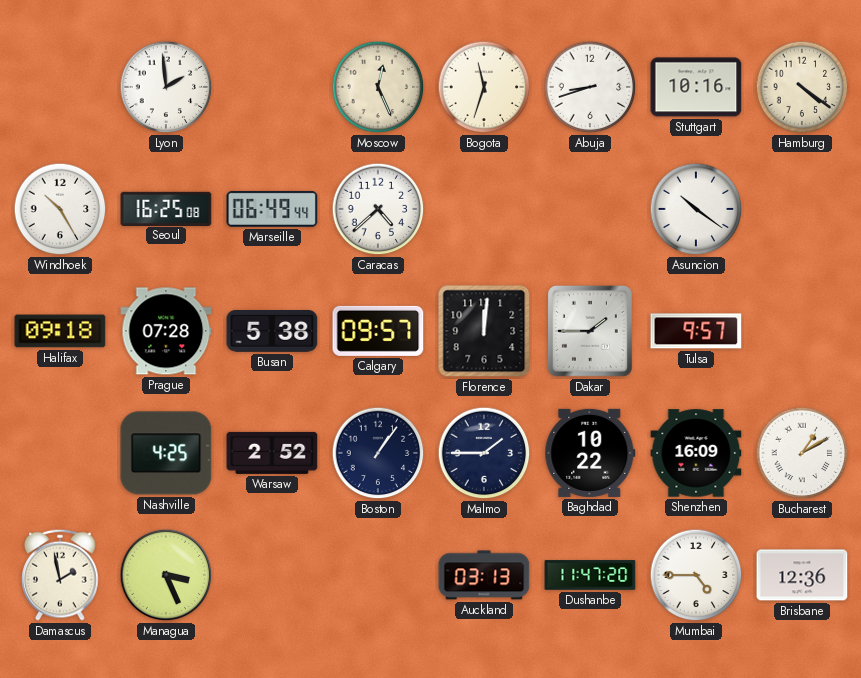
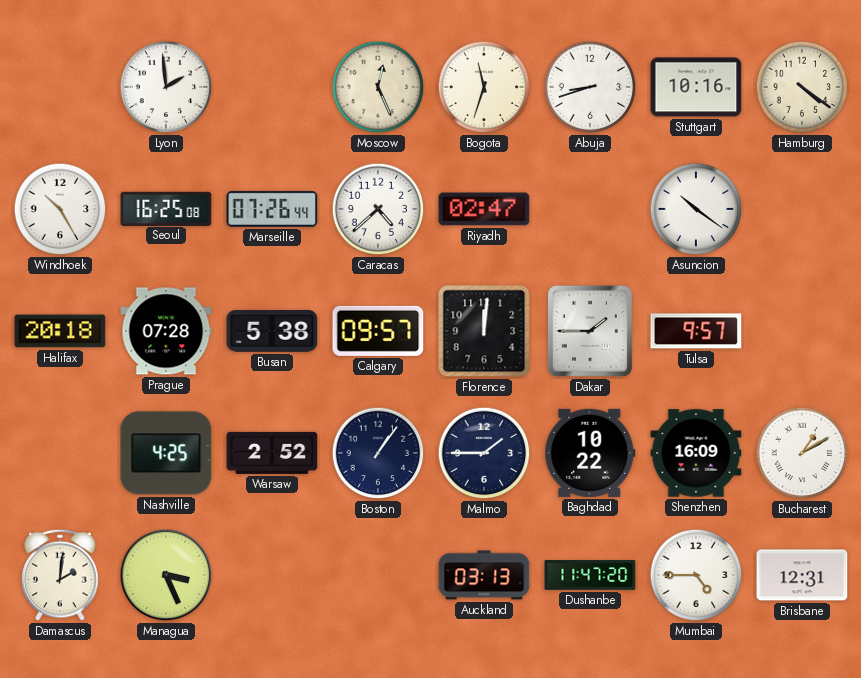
Marseille: 06:49 -> 07:26 (272, 209)
Riyadh: none -> 02:47 (484, 209)
Halifax: 09:18 -> 20:18 (60, 331)
Damascus: 1:58 -> 2:01 (60, 575)
Brisbane: 12:36 -> 12:31 (802, 575)
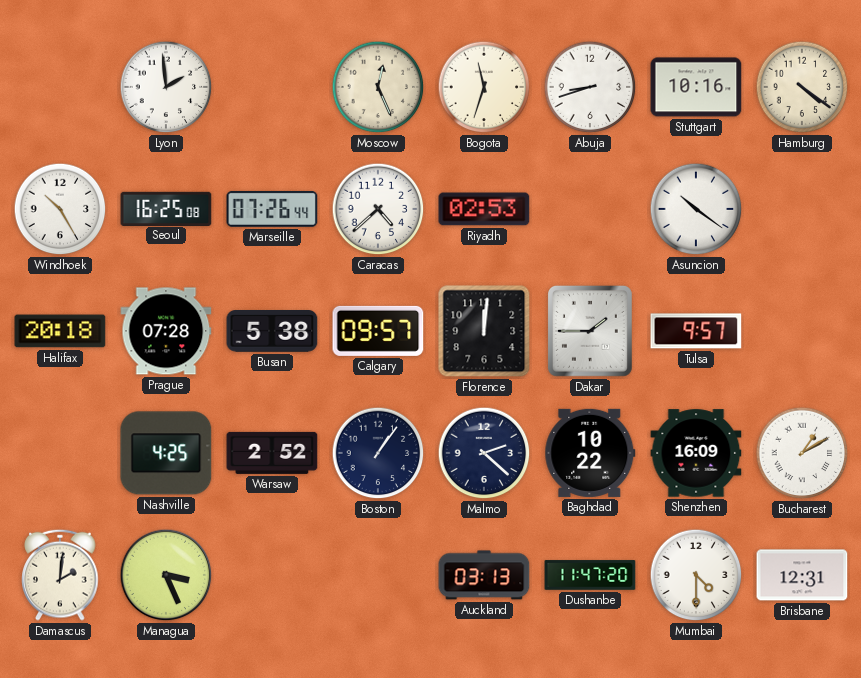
Riyadh: 02:47 -> 02:53 (484, 209)
Malmo: 1:45 -> 2:22 (484, 453)
Mumbai: 4:45 -> 4:30 (696, 575)
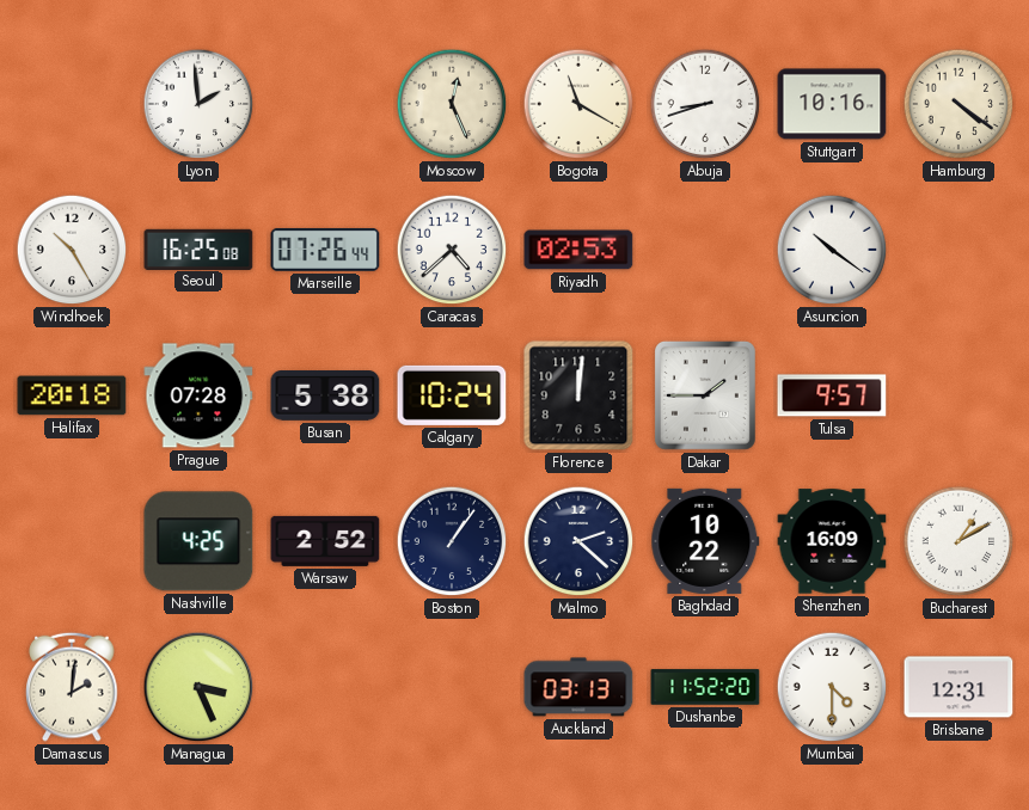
Bogota: 11:33 -> 11:20 (578, 104)
Calgary: 09:57 -> 10:24 (452, 395)
Dushanbe: 11:47 -> 11:52 (705, 687)
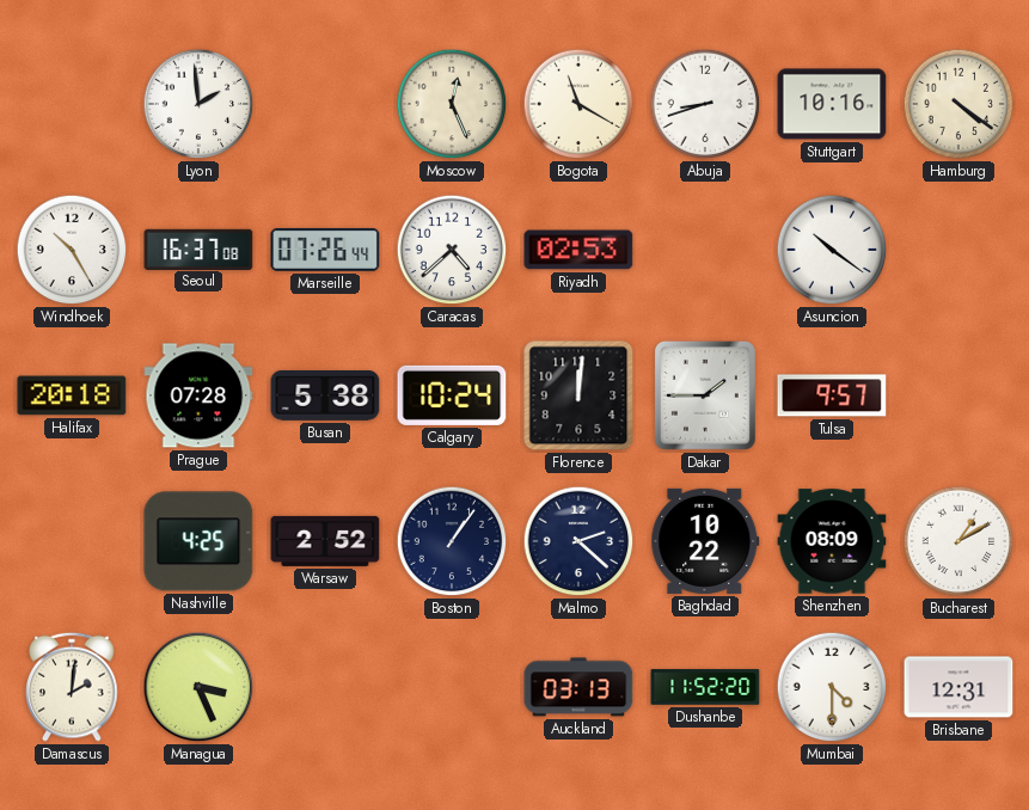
Seoul: 16:25 -> 16:37 (198, 248)
Shenzhen: 16:09 -> 08:09 (832, 541)
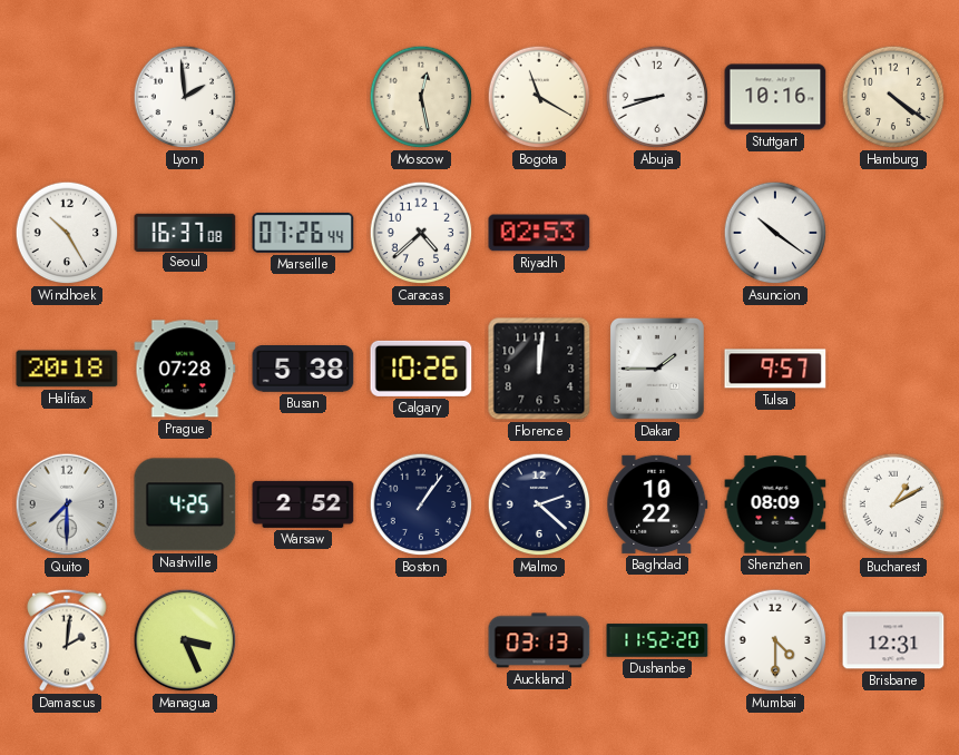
Moscow: 12:26 -> 12:28 (421, 97)
Calgary: 10:24 -> 10:26 (421, 369)
Quito: none -> 7:30 (67, 504)
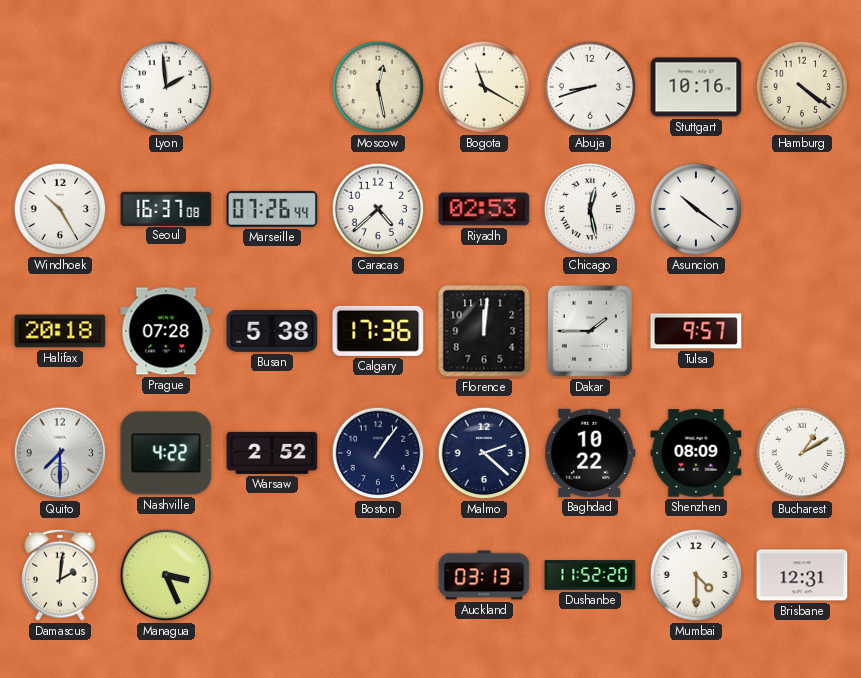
Chicago: none -> 12:28 (590, 209)
Calgary: 10:26 -> 17:36 (378, 331)
Nashville: 4:25 -> 4:22 (166, 453)
